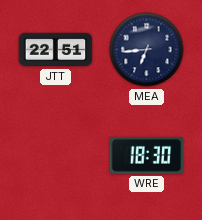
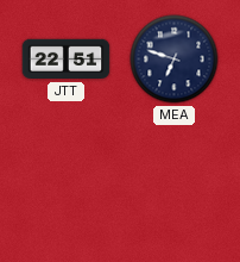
MEA: 6:44 -> 6:48 (175, 60)
WRE: 18:30 -> none (147, 155)
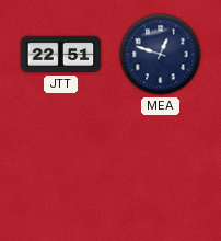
MEA: 6:48 -> 12:48 (161, 55)
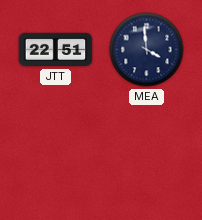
MEA: 12:48 -> 3:59 (147, 50)
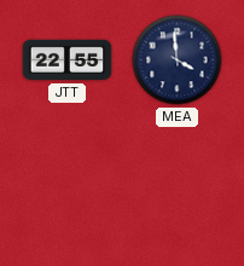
JTT: 22:51 -> 22:55 (68, 60)
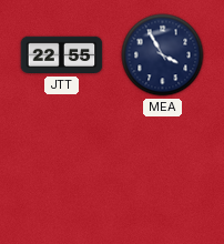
MEA: 3:59 -> 3:55 (163, 55)
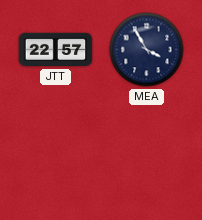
JTT: 22:55 -> 22:57 (56, 50)
